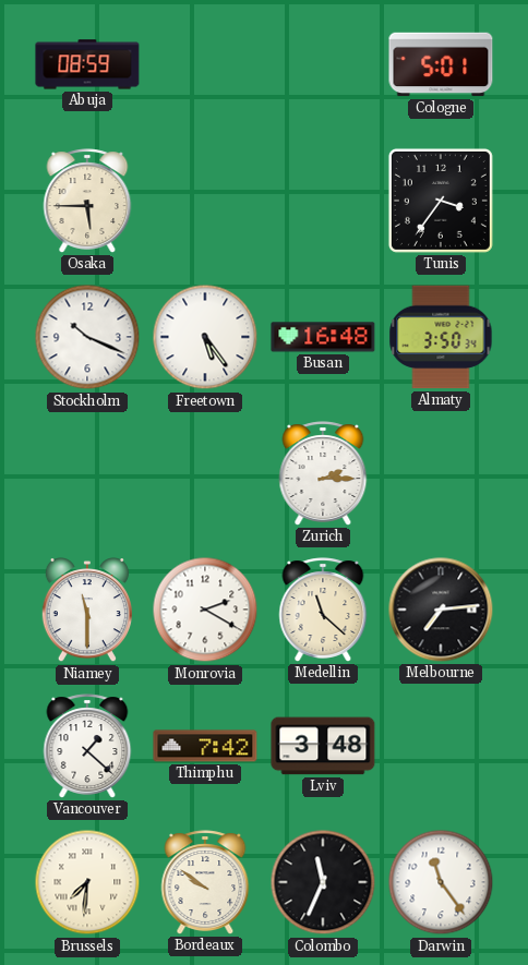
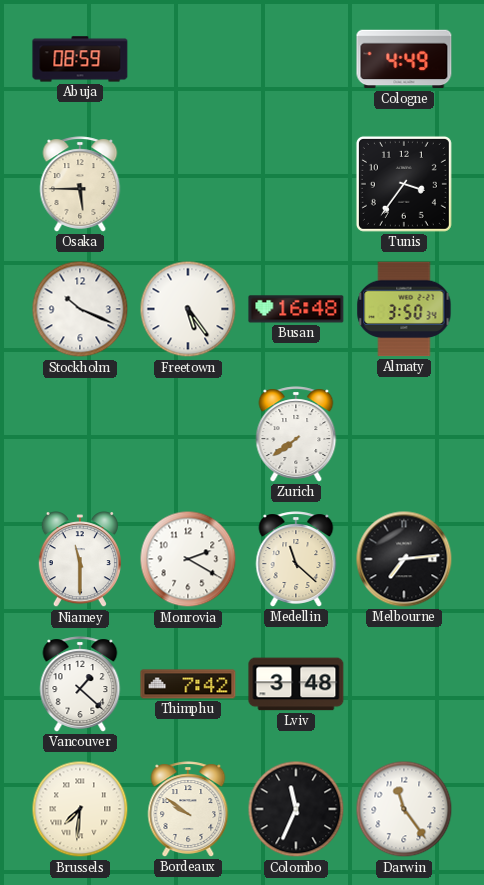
Cologne: 5:01 -> 4:49 (404, 59)
Zurich: 2:15 -> 7:39 (296, 434)
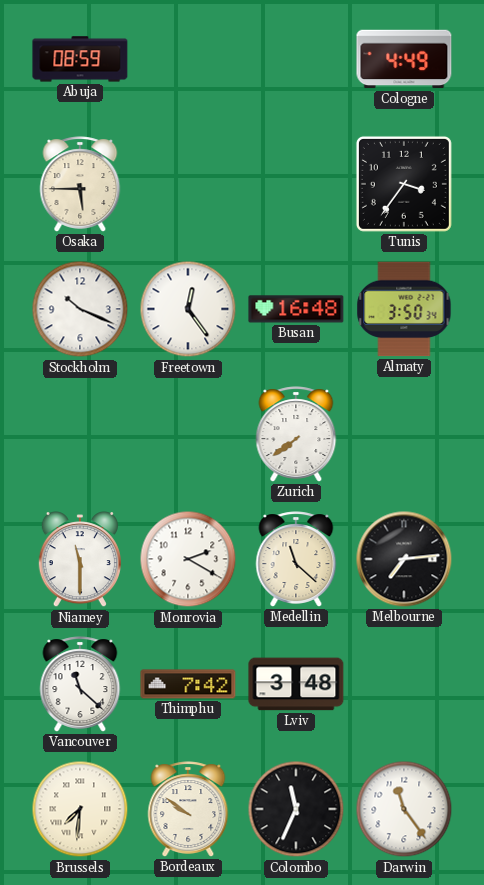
Freetown: 5:24 -> 12:24 (188, 309)
Vancouver: 1:22 -> 11:22 (80, 684)
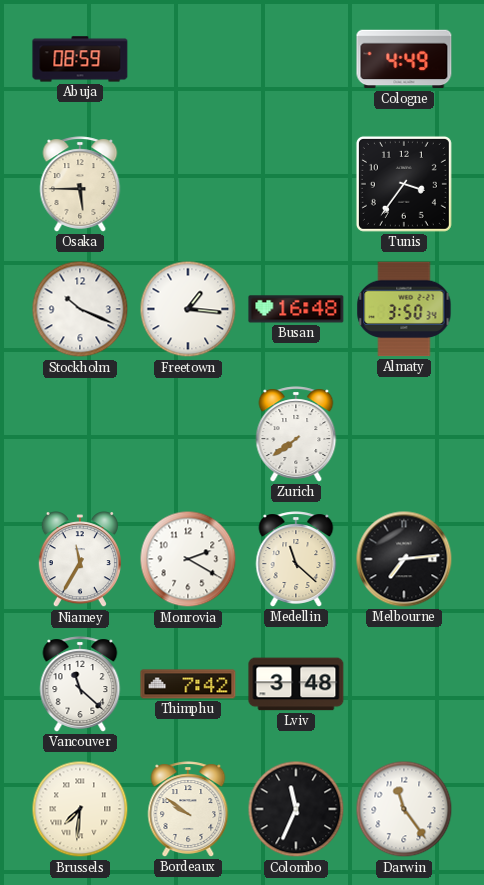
Freetown: 12:24 -> 1:16 (188, 309)
Niamey: 11:30 -> 11:35 (80, 560)
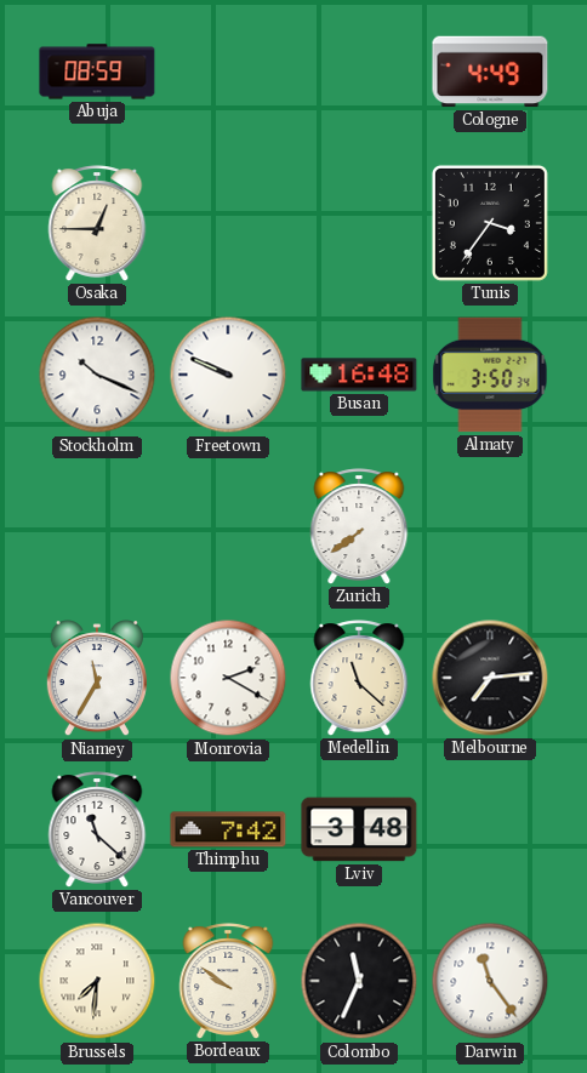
Osaka: 5:45 -> 12:45 (97, 223)
Freetown: 1:16 -> 9:49 (228, 375)
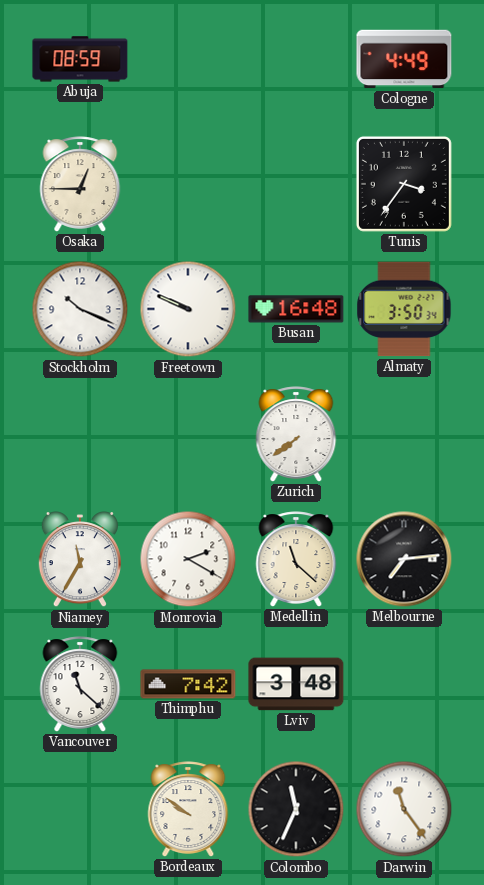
Brussels: 7:31 -> none (97, 981)
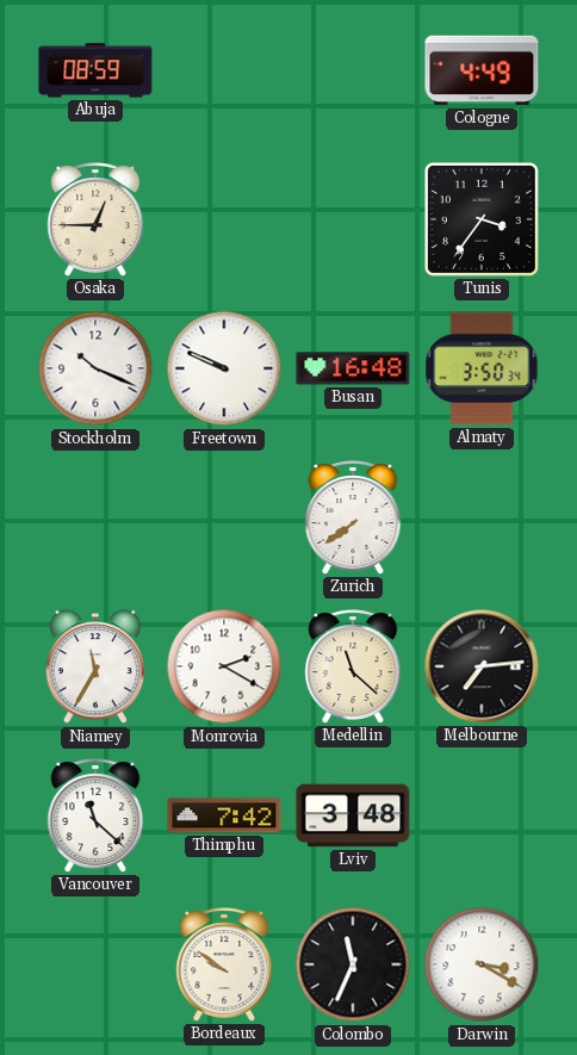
Darwin: 11:24 -> 3:20 (482, 964)
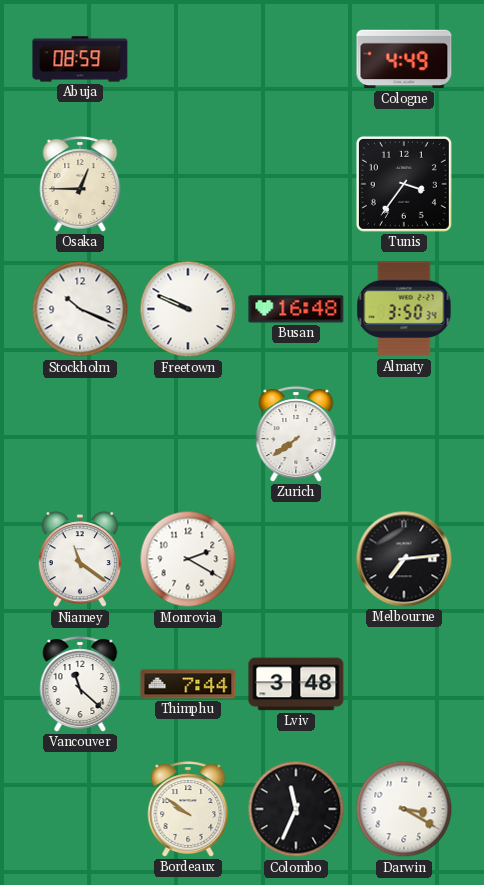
Niamey: 11:35 -> 11:21 (80, 560)
Medellin: 11:22 -> none (353, 666)
Thimphu: 7:42 -> 7:44 (188, 684)
